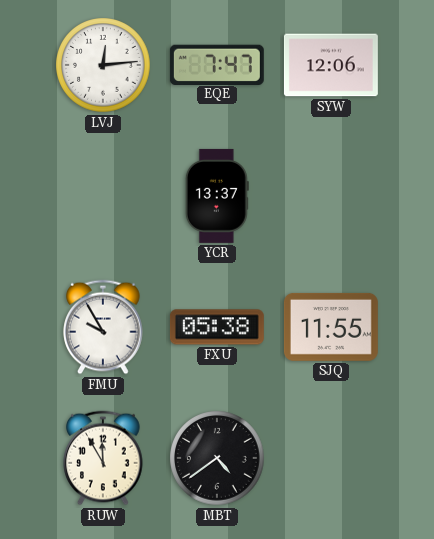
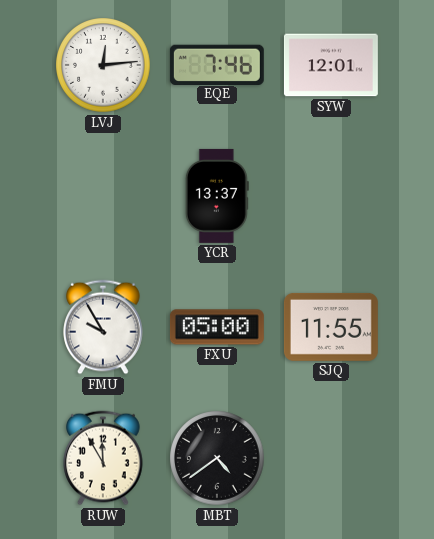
EQE: 7:47 -> 7:46 (217, 64)
SYW: 12:06 -> 12:01 (331, 65)
FXU: 05:38 -> 05:00 (217, 327)
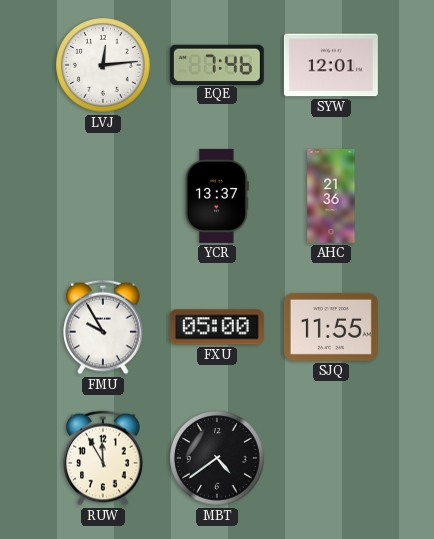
AHC: none -> 21:36 (331, 196)
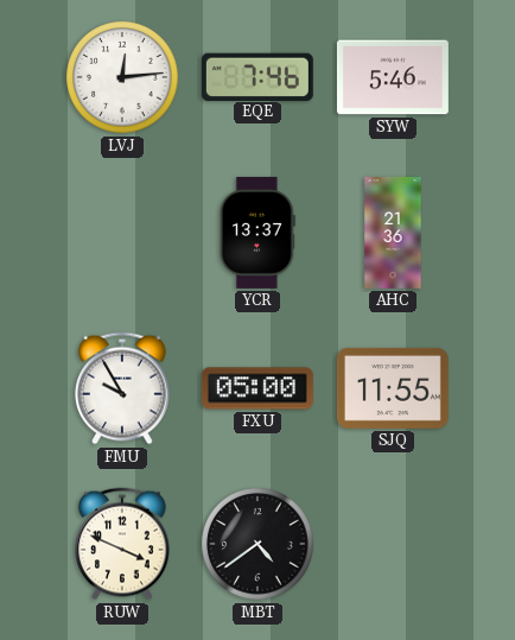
SYW: 12:01 -> 5:46 (393, 77)
RUW: 11:55 -> 3:49 (122, 544)
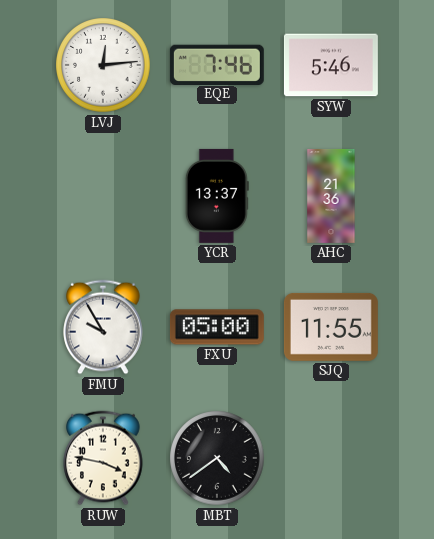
RUW: 3:49 -> 3:47 (103, 458)
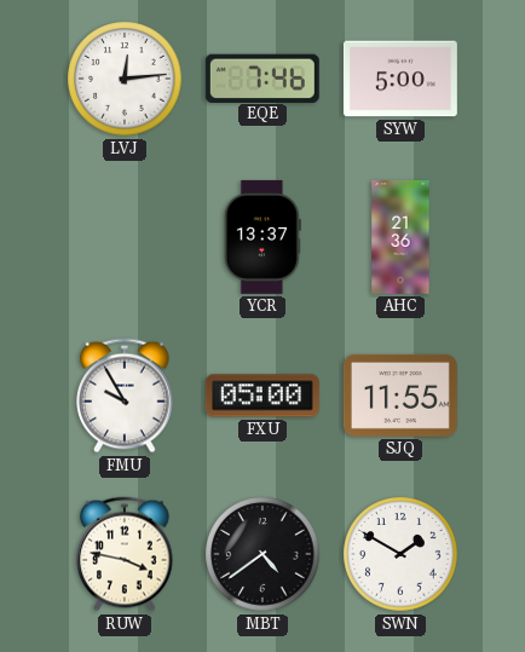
SYW: 5:46 -> 5:00 (400, 79)
SWN: none -> 1:50 (400, 554)
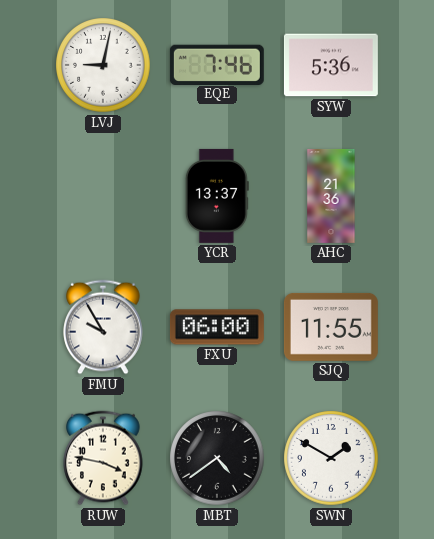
LVJ: 12:14 -> 9:02 (103, 65)
SYW: 5:00 -> 5:36 (331, 65)
FXU: 05:00 -> 06:00 (217, 327)
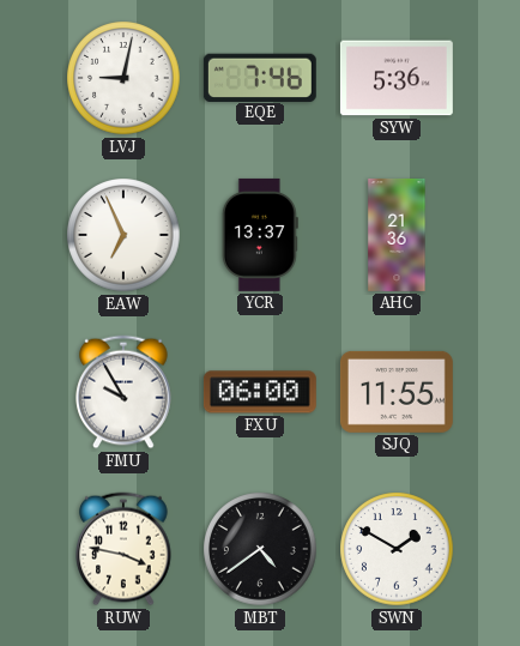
EAW: none -> 6:56 (123, 235)
